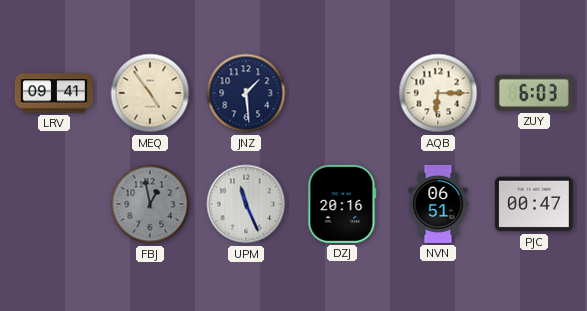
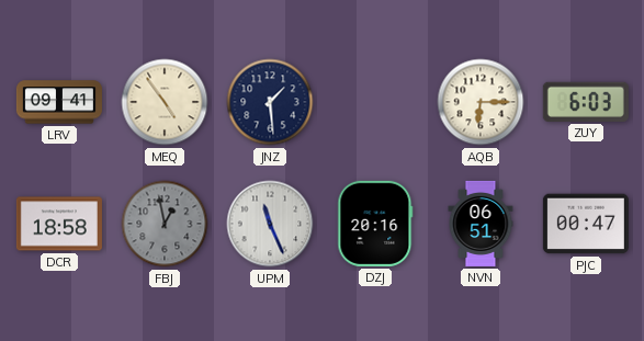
DCR: none -> 18:58 (59, 224)
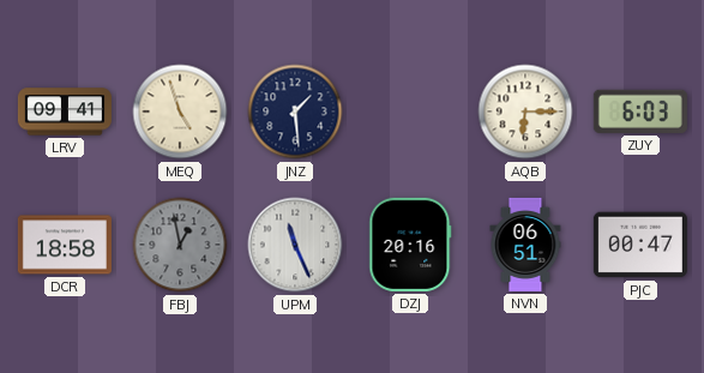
MEQ: 4:54 -> 4:57 (180, 112)
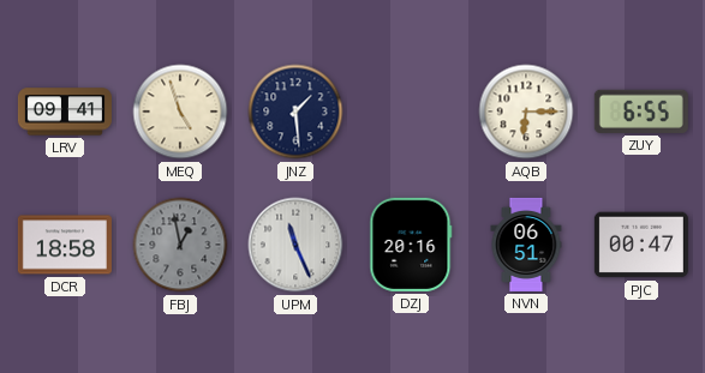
ZUY: 6:03 -> 6:55 (641, 112)
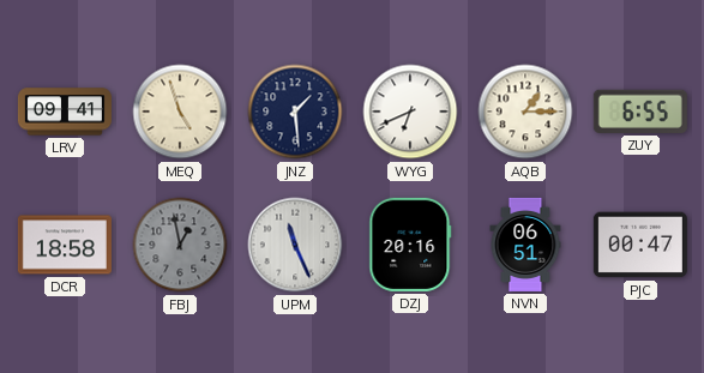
WYG: none -> 6:41 (410, 112)
AQB: 6:15 -> 1:15 (525, 112)
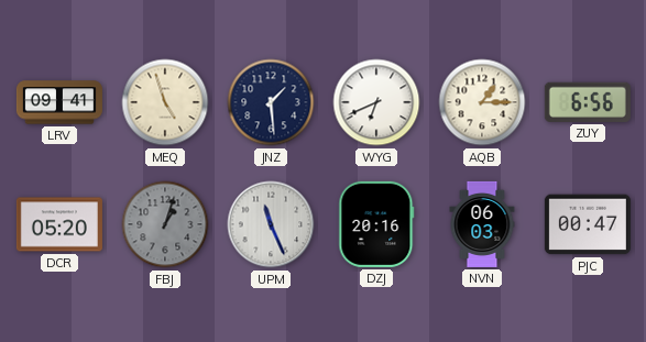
ZUY: 6:55 -> 6:56 (588, 102)
DCR: 18:58 -> 05:20 (59, 224)
FBJ: 12:58 -> 1:03 (165, 224)
NVN: 06:51 -> 06:03 (482, 224)
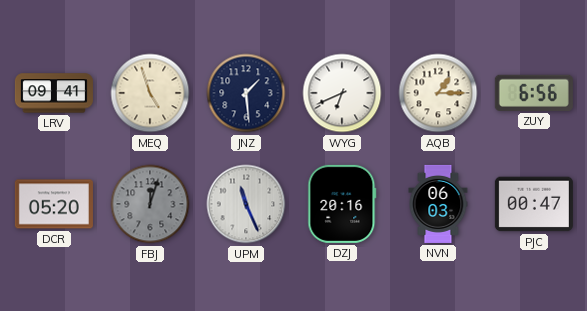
FBJ: 1:03 -> 12:03 (150, 204)
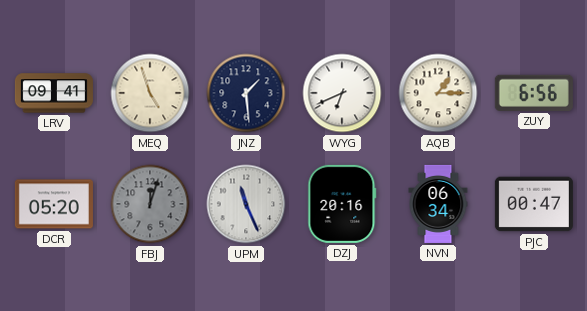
NVN: 06:03 -> 06:34 (438, 204)
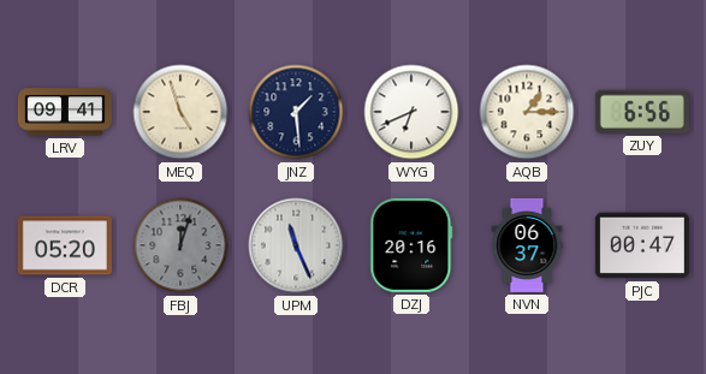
NVN: 06:34 -> 06:37 (527, 245)
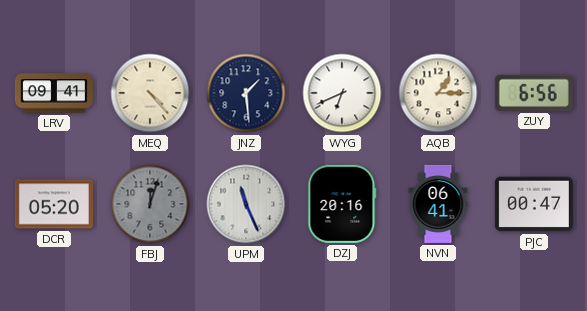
MEQ: 4:57 -> 4:23 (150, 93)
NVN: 06:37 -> 06:41 (438, 204)
